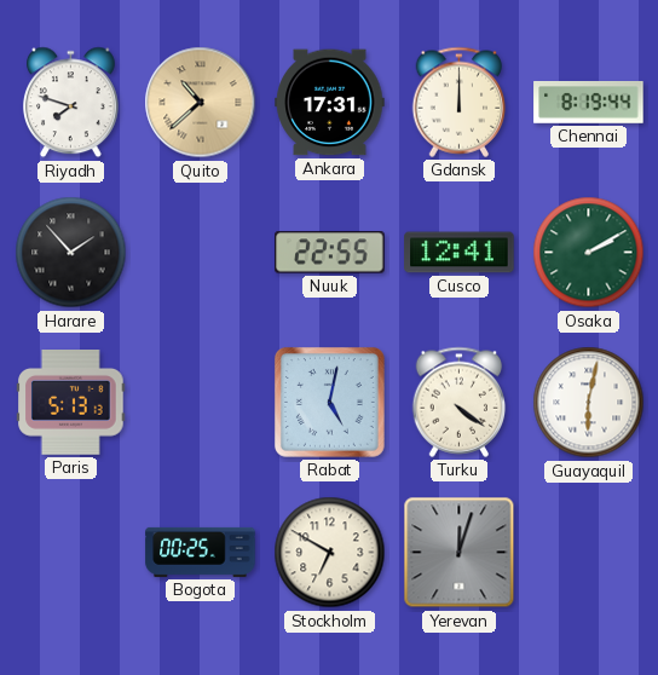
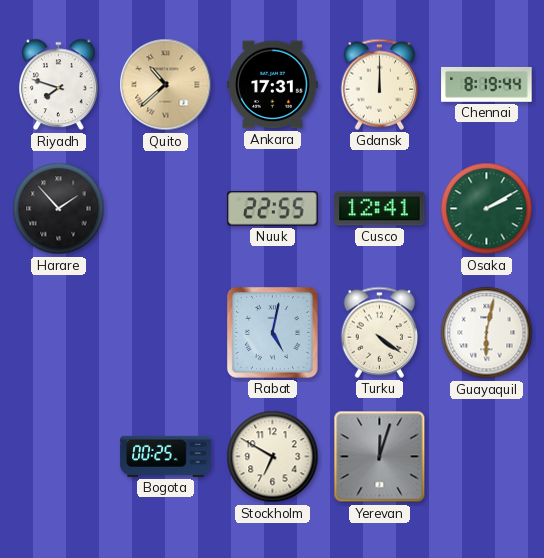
Paris: 5:13 -> none (71, 403)
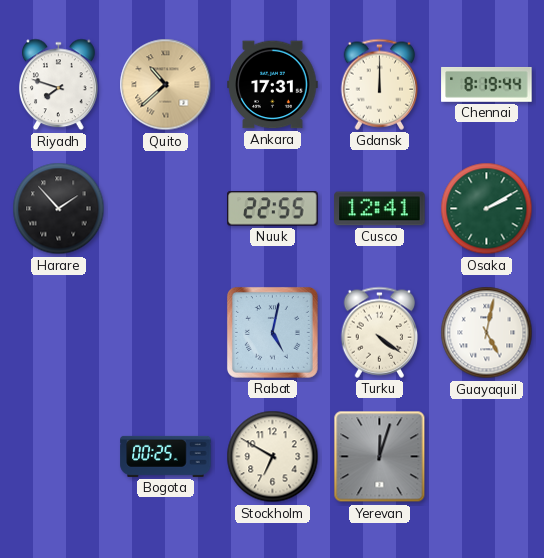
Guayaquil: 6:02 -> 5:02 (487, 333)
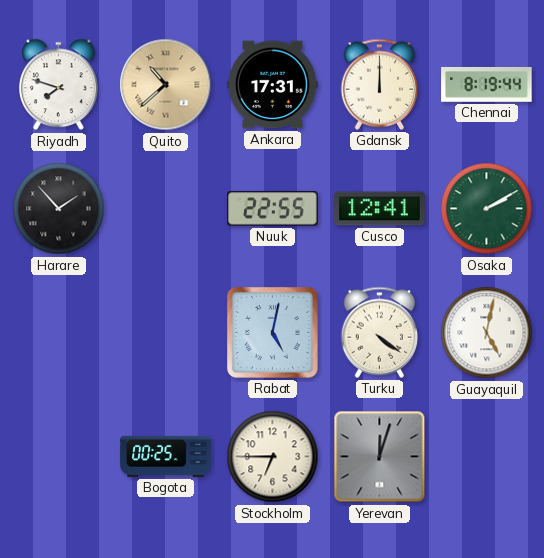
Stockholm: 6:50 -> 6:45 (273, 457)
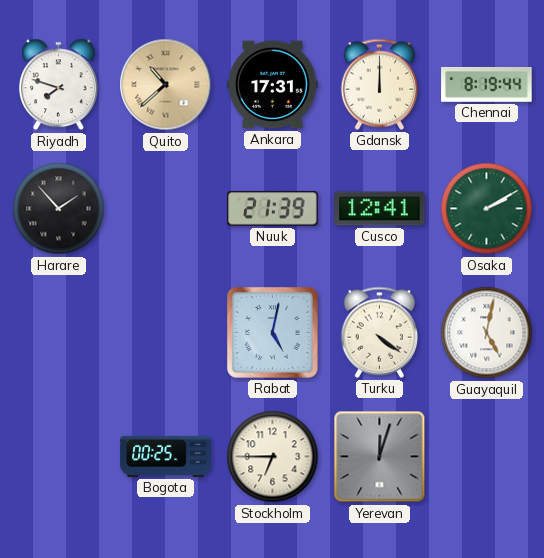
Nuuk: 22:55 -> 21:39 (273, 209)
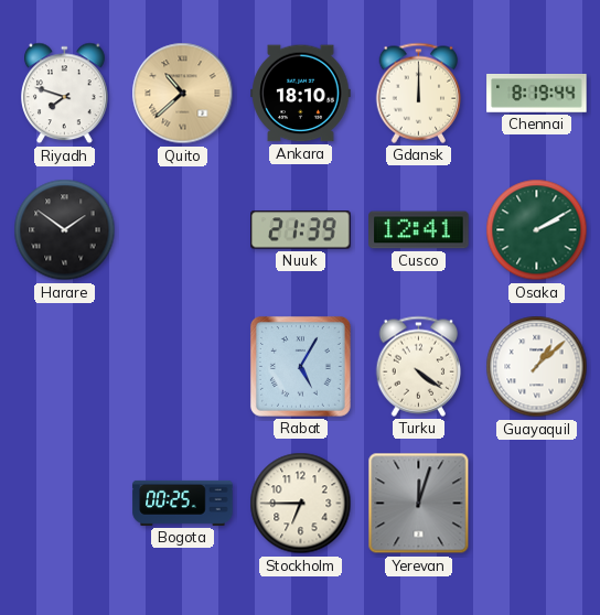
Ankara: 17:31 -> 18:10 (301, 94)
Harare: 1:53 -> 1:51 (65, 230)
Rabat: 5:02 -> 5:05 (300, 366)
Guayaquil: 5:02 -> 1:08 (537, 367)
